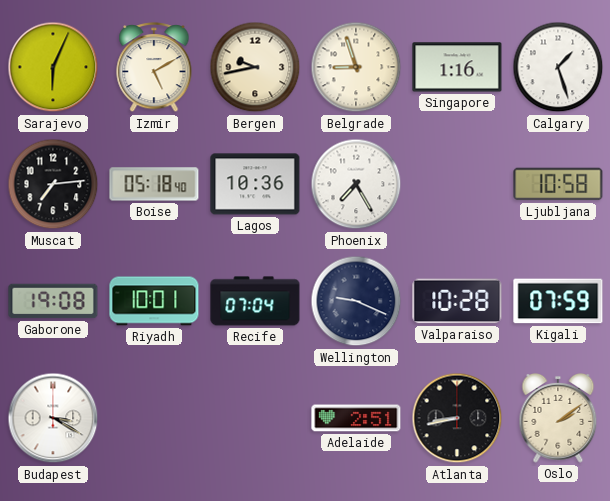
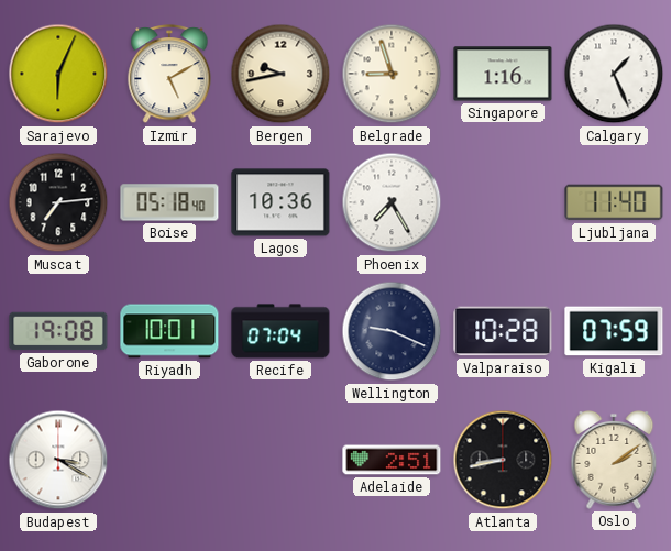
Calgary: 1:27 -> 1:26 (614, 74)
Ljubljana: 10:58 -> 11:40 (614, 202)
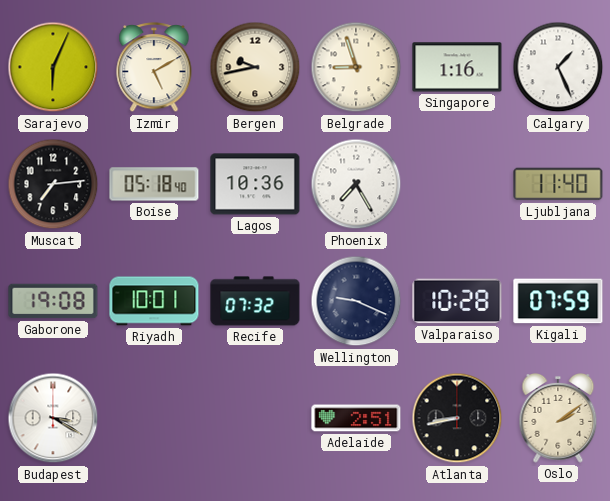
Recife: 07:04 -> 07:32 (255, 301)
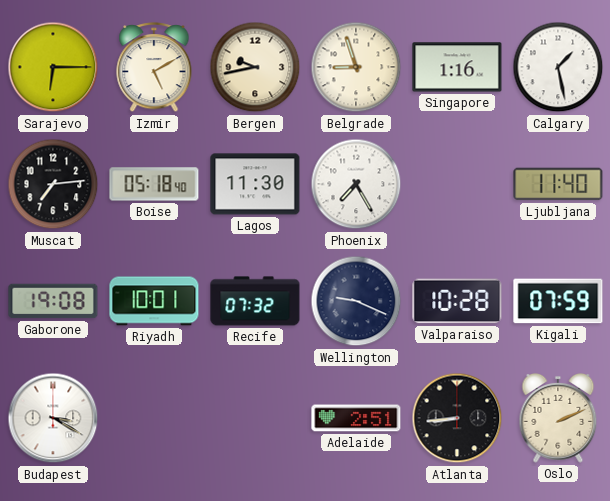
Sarajevo: 6:04 -> 6:15 (53, 67)
Calgary: 1:26 -> 1:28 (558, 67)
Lagos: 10:36 -> 11:30 (255, 184)
Atlanta: 8:43 -> 8:44 (457, 418)
Oslo: 2:09 -> 2:11 (558, 419)
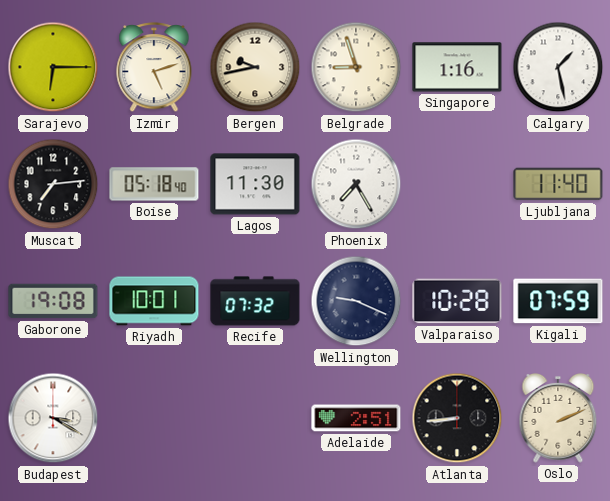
Izmir: 5:10 -> 5:12 (154, 68)
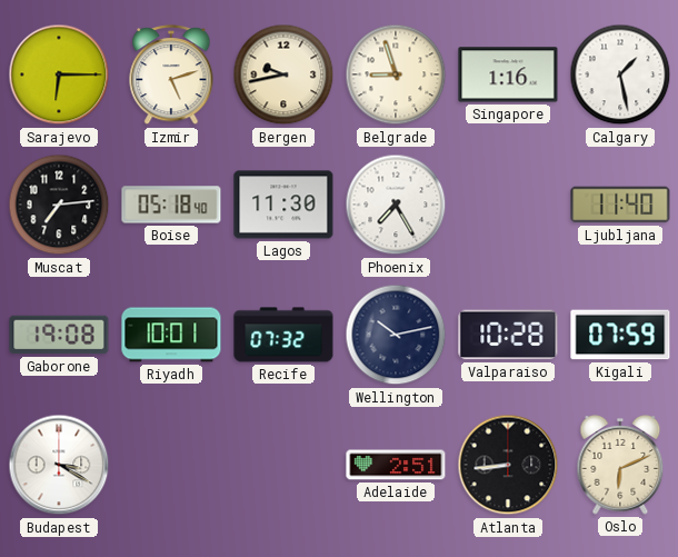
Wellington: 9:19 -> 10:13 (396, 335)
Oslo: 2:11 -> 6:11 (620, 466)
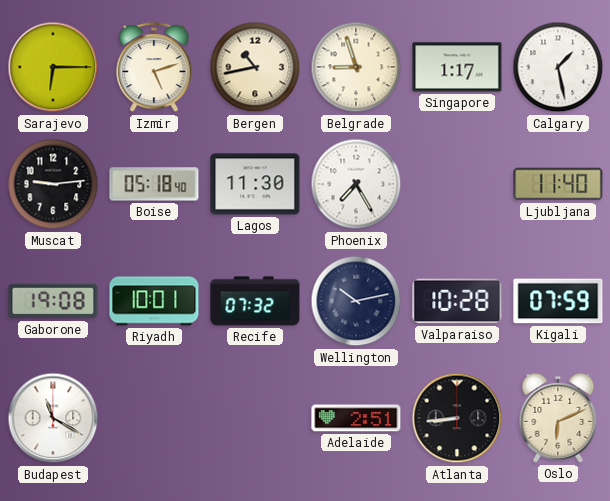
Bergen: 9:43 -> 10:43 (255, 67)
Singapore: 1:16 -> 1:17 (457, 67)
Muscat: 7:14 -> 9:14 (53, 184)
Budapest: 3:20 -> 11:20 (53, 418)
